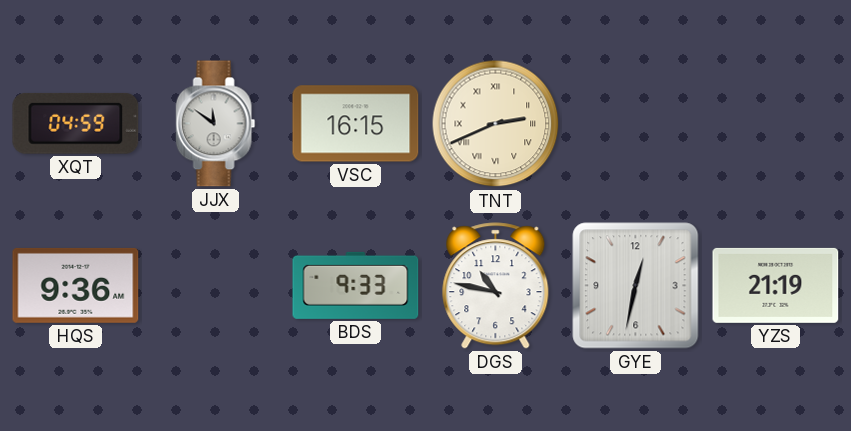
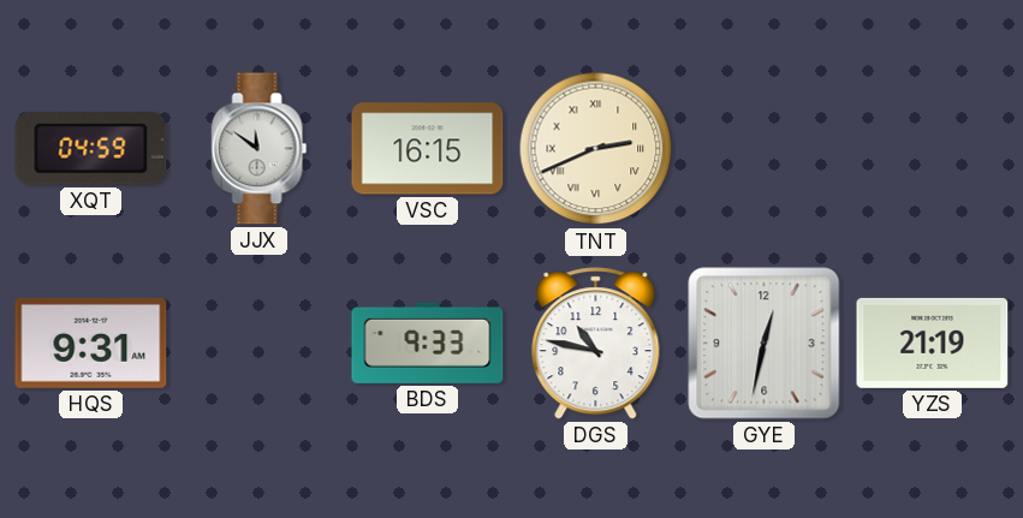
HQS: 9:36 -> 9:31 (91, 343)
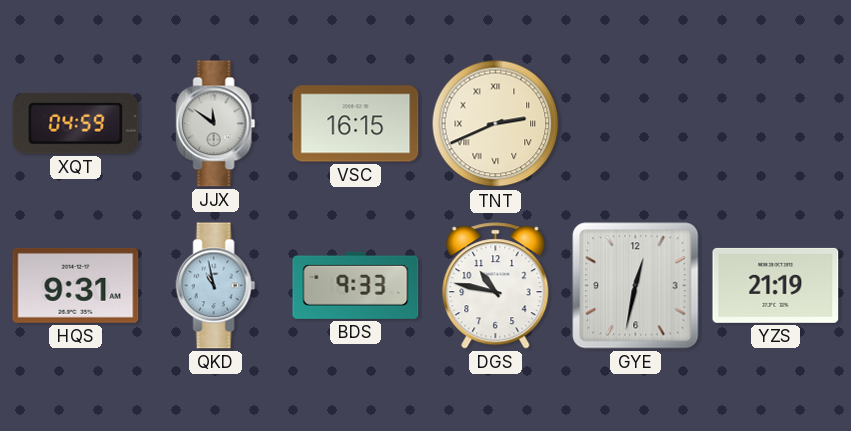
QKD: none -> 10:58 (216, 286)
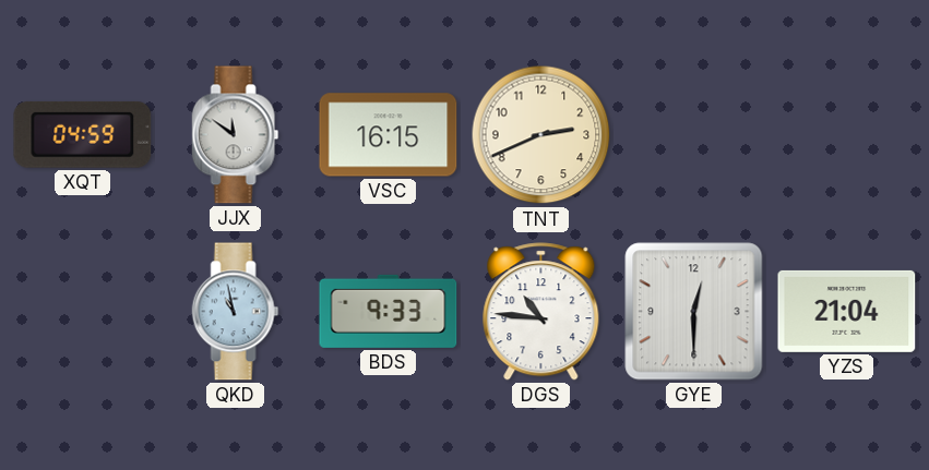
TNT numerals: Roman -> Arabic (541, 135)
HQS: 9:31 -> none (76, 285)
DGS: 10:47 -> 10:46 (541, 312)
GYE: 12:32 -> 12:30 (694, 312)
YZS: 21:19 -> 21:04 (847, 311)
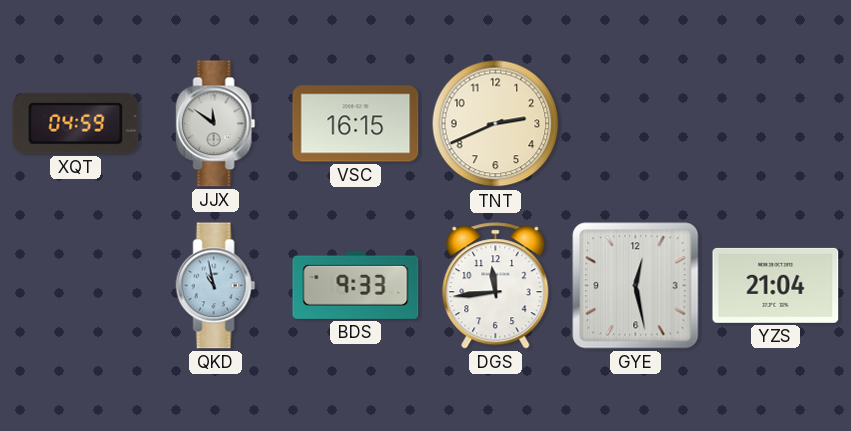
DGS: 10:46 -> 11:44 (496, 286)
GYE: 12:30 -> 12:28 (636, 286)
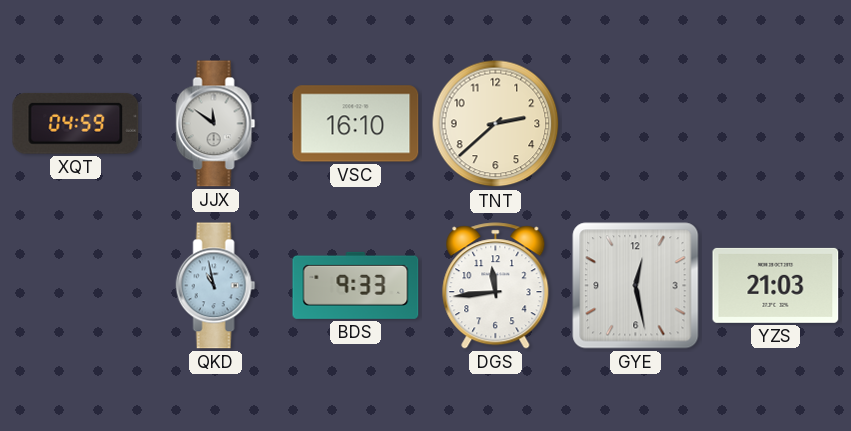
VSC: 16:15 -> 16:10 (356, 124)
TNT: 2:41 -> 2:38 (496, 124)
YZS: 21:04 -> 21:03 (776, 285)
